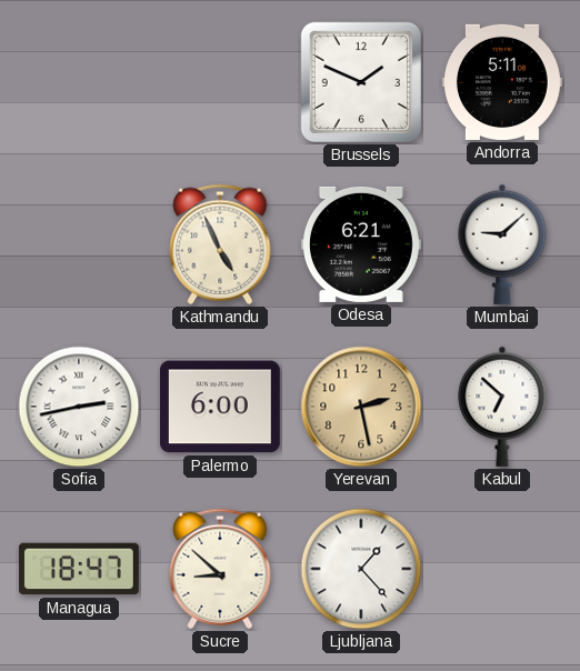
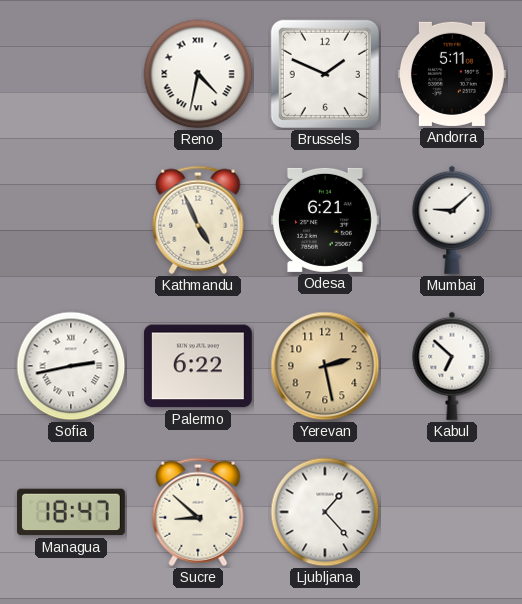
Reno: none -> 4:32 (198, 74)
Palermo: 6:00 -> 6:22 (198, 366)
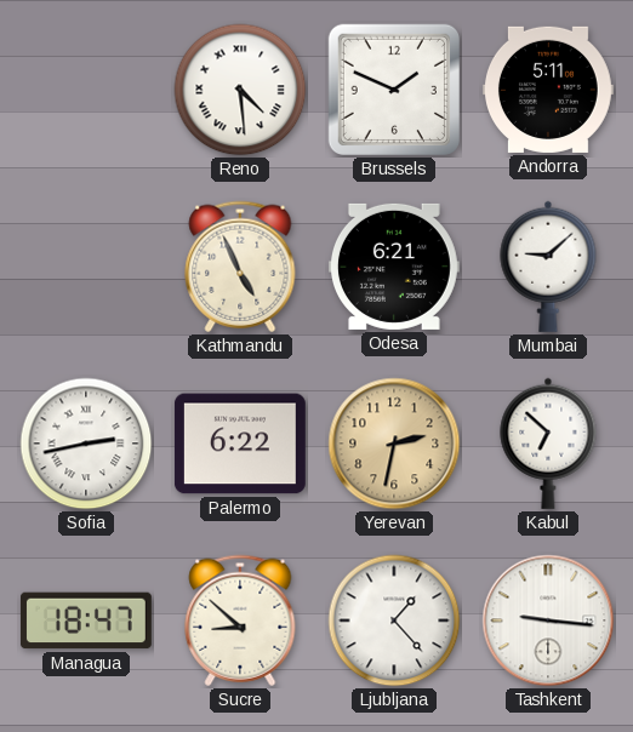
Reno: 4:32 -> 4:29 (240, 90)
Yerevan: 2:28 -> 2:32 (394, 444)
Tashkent: none -> 9:16 (548, 621)
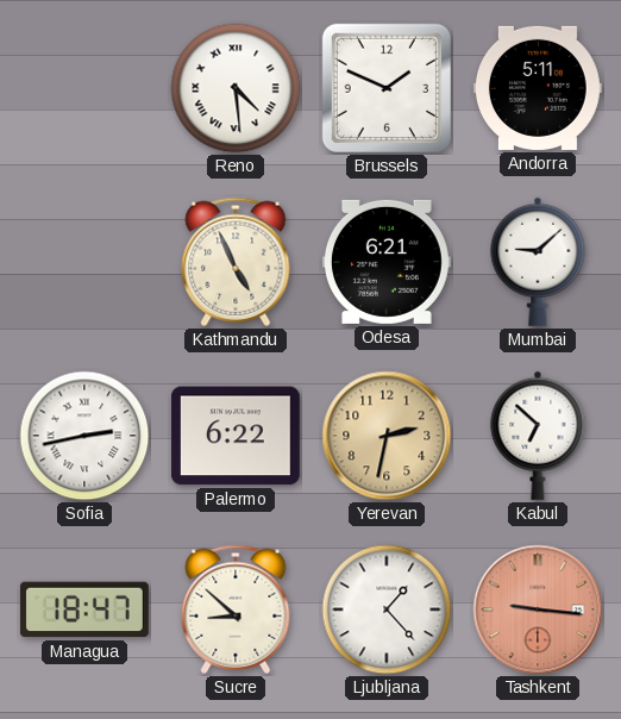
Tashkent dial: white -> salmon (538, 609)
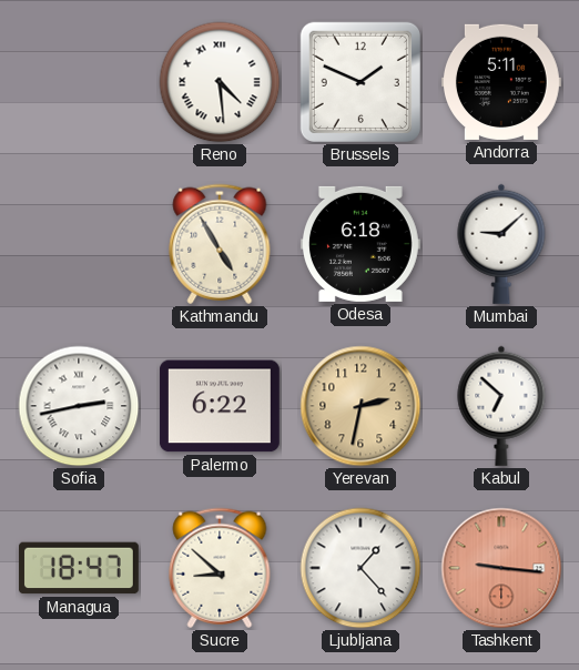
Kathmandu: 4:56 -> 4:55 (220, 244)
Odesa: 6:21 -> 6:18 (360, 244)
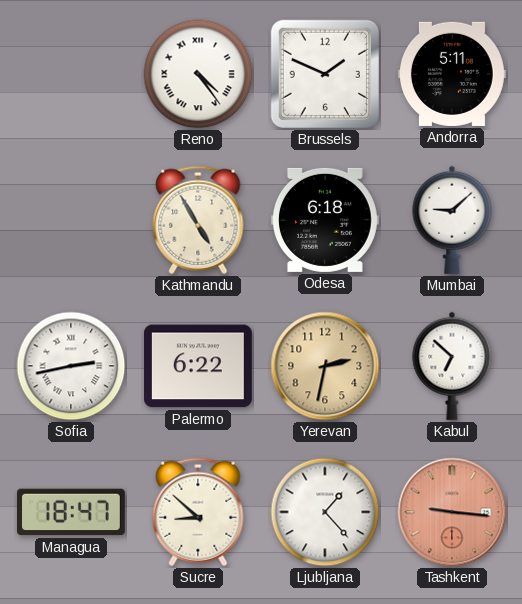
Reno: 4:29 -> 4:24 (198, 74)
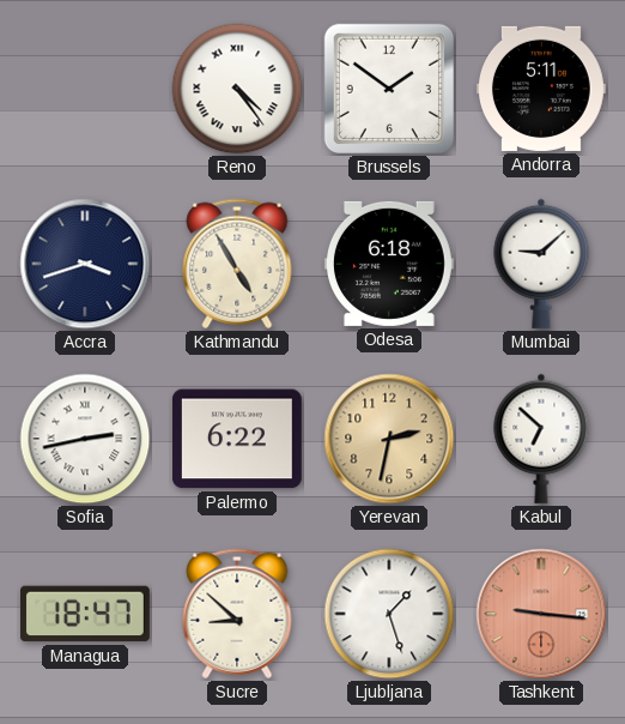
Brussels: 1:49 -> 1:51 (389, 89)
Accra: none -> 3:42 (85, 264)
Ljubljana: 1:23 -> 1:27 (389, 614)
